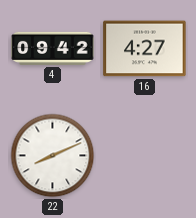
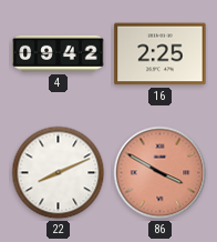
16: 4:27 -> 2:25 (161, 54)
86: none -> 3:50 (161, 173)
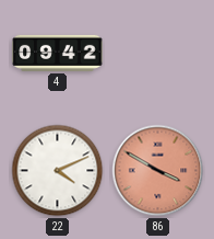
16: 2:25 -> none (161, 54)
22: 8:11 -> 4:11 (58, 171)
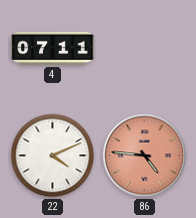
4: 09:42 -> 07:11 (53, 48)
86: 3:50 -> 4:46 (145, 156)
